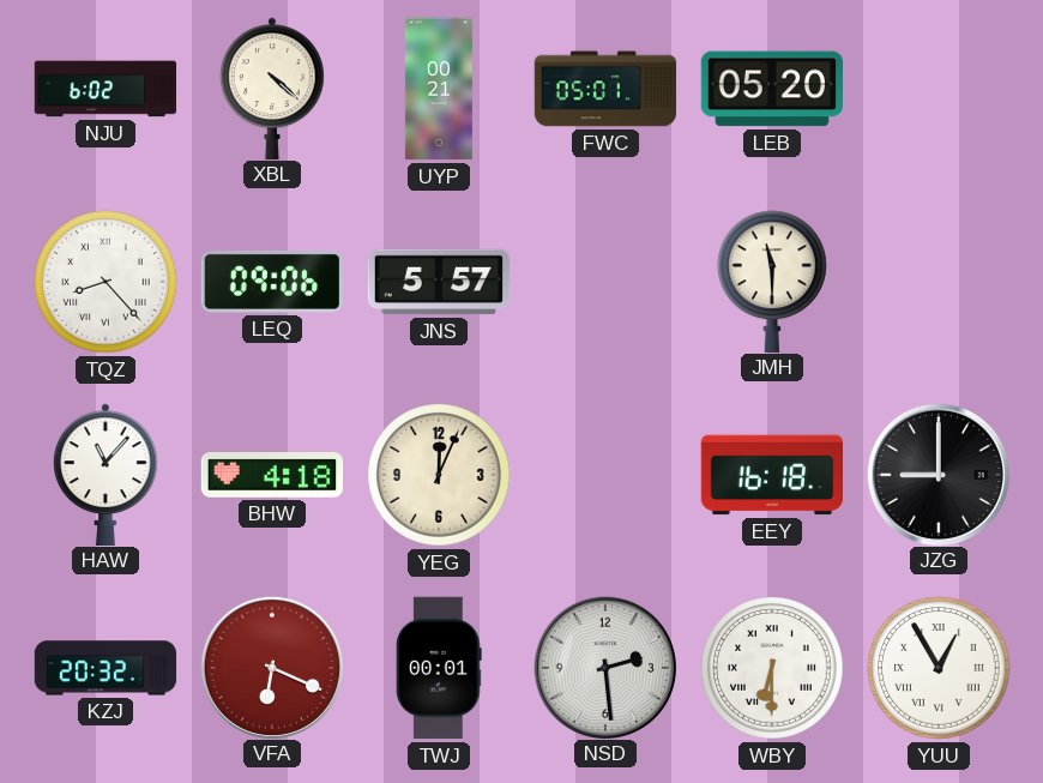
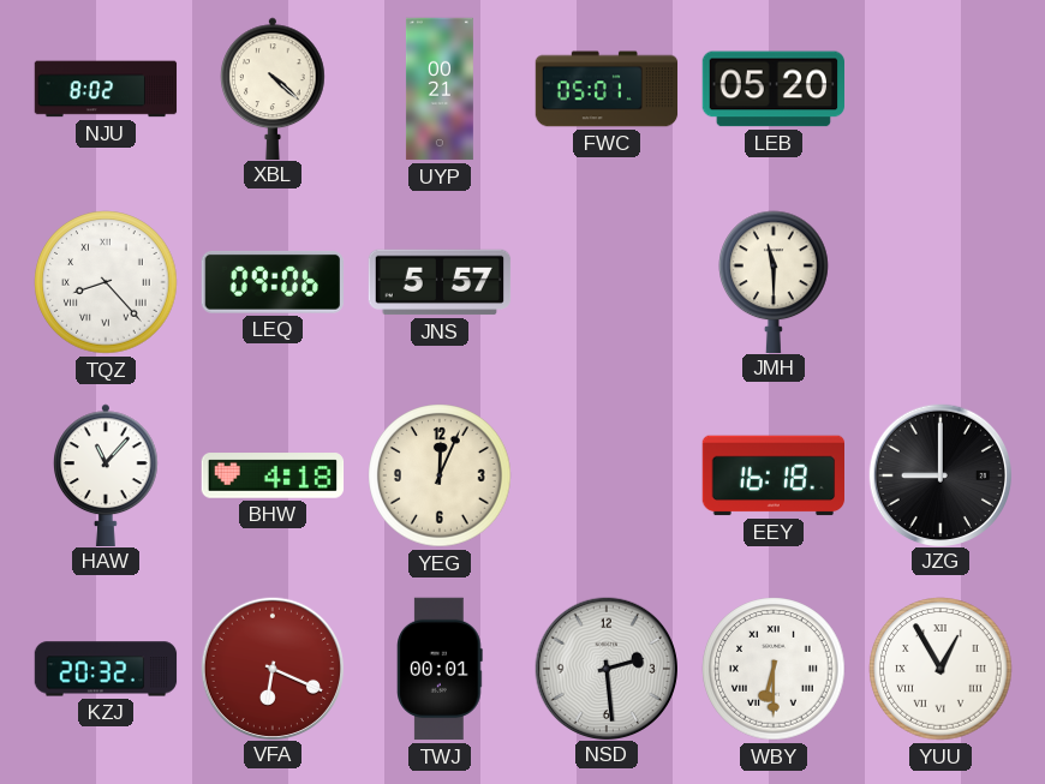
NJU: 6:02 -> 8:02 (106, 89)
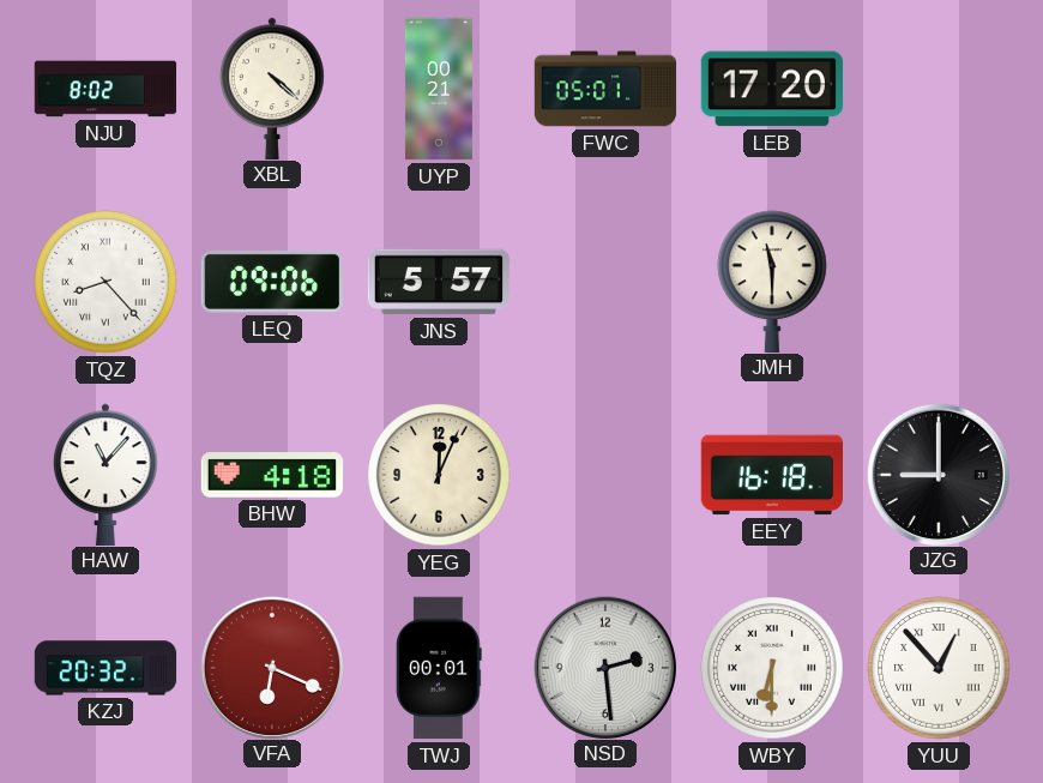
LEB: 05:20 -> 17:20 (771, 89)
YUU: 12:55 -> 12:53 (939, 668)
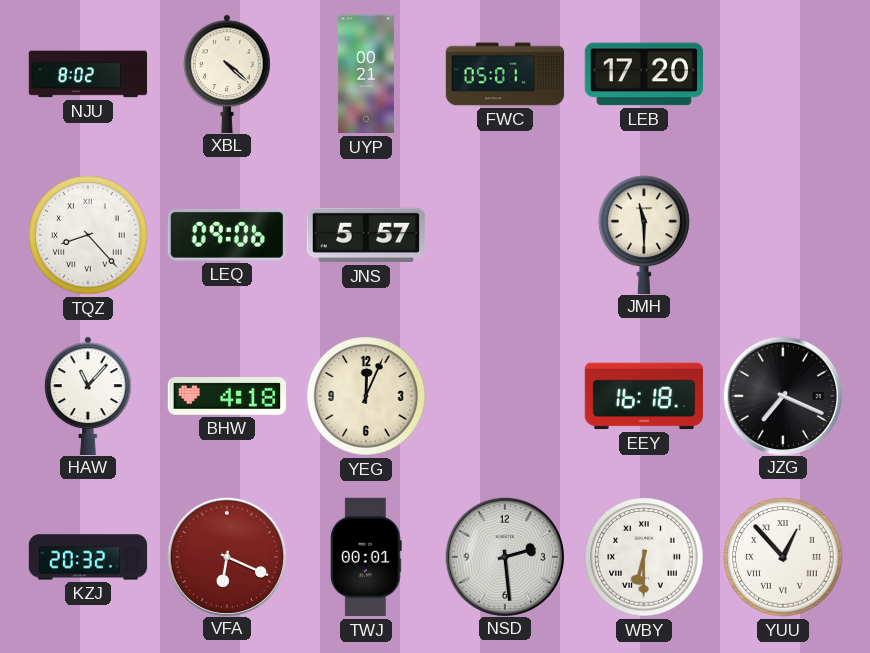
JZG: 9:00 -> 7:19 (782, 395)
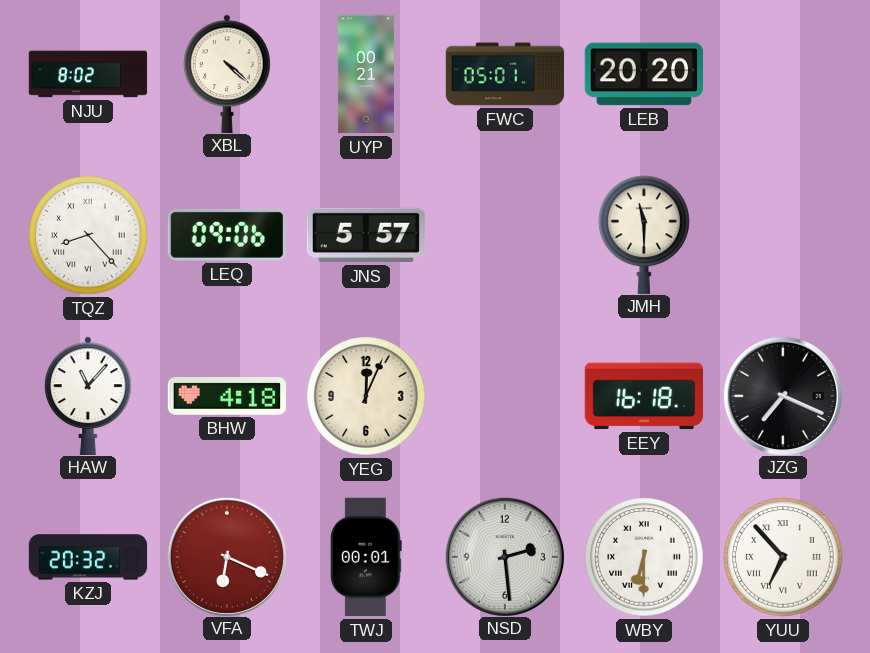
LEB: 17:20 -> 20:20 (643, 74)
YUU: 12:53 -> 6:53 (783, 557)
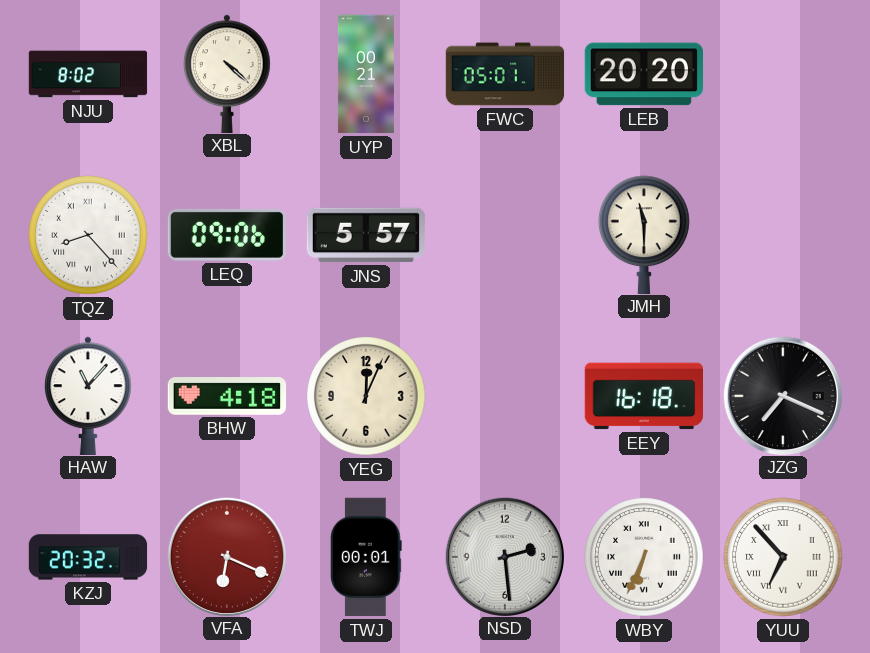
WBY: 6:30 -> 6:34 (644, 557)
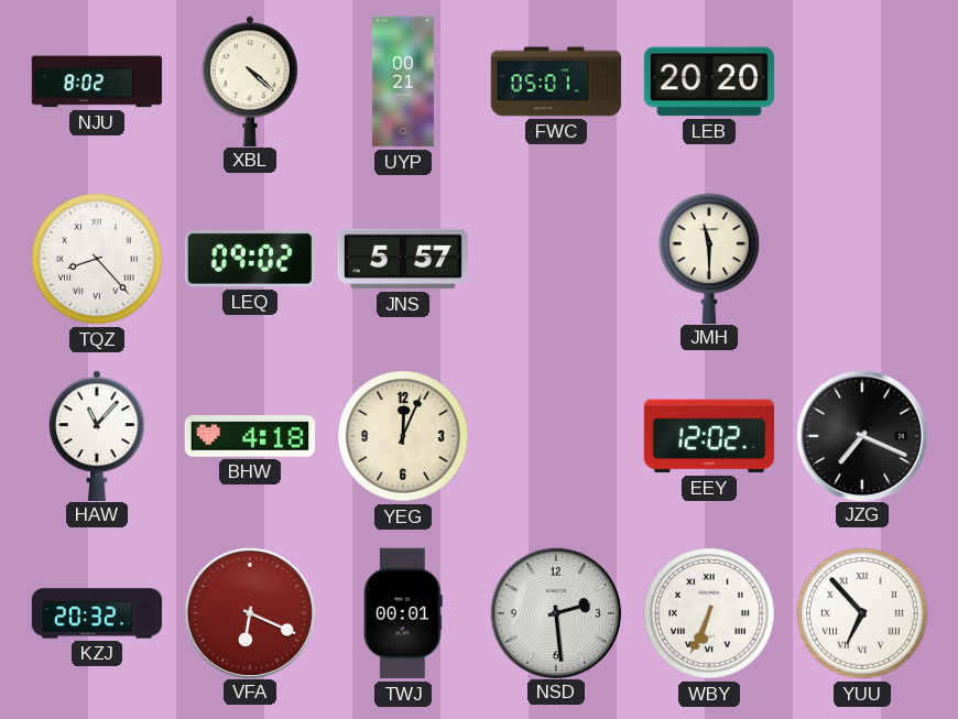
LEQ: 09:06 -> 09:02 (250, 259)
EEY: 16:18 -> 12:02 (708, 436)
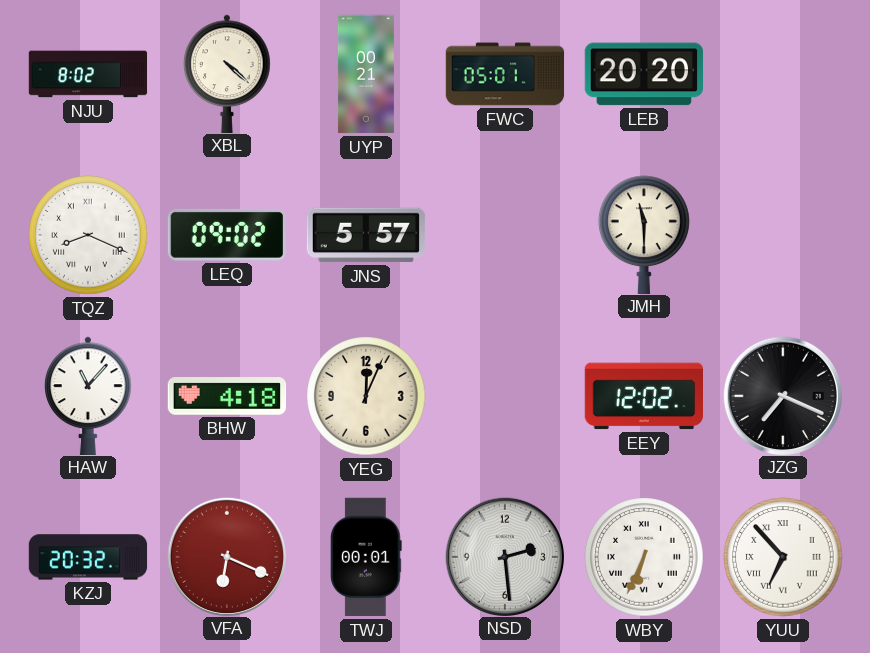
TQZ: 8:23 -> 8:19 (88, 235)
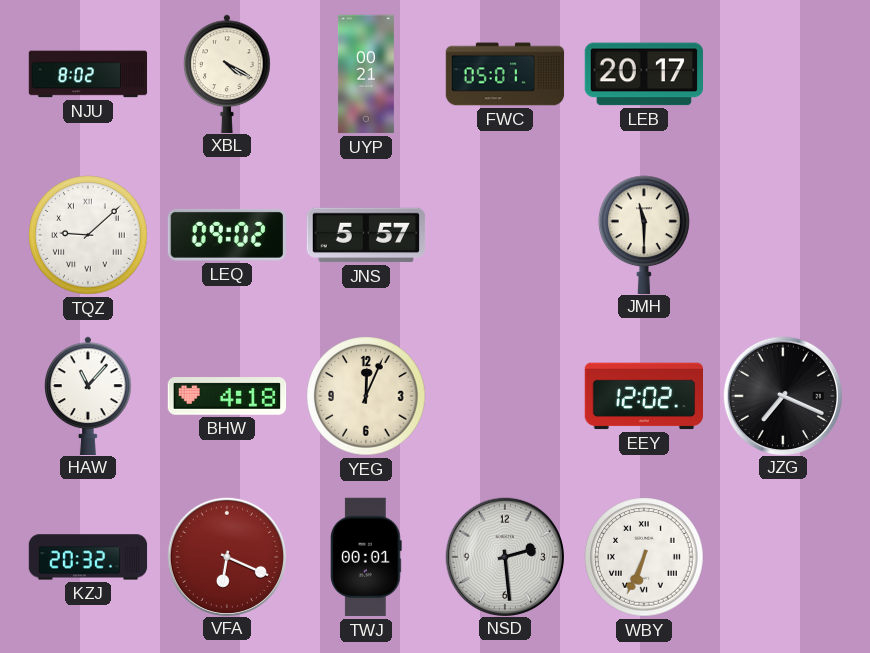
XBL: 4:22 -> 4:20 (228, 73)
LEB: 20:20 -> 20:17 (643, 74)
TQZ: 8:19 -> 9:08 (88, 235)
YUU: 6:53 -> none (783, 557)
